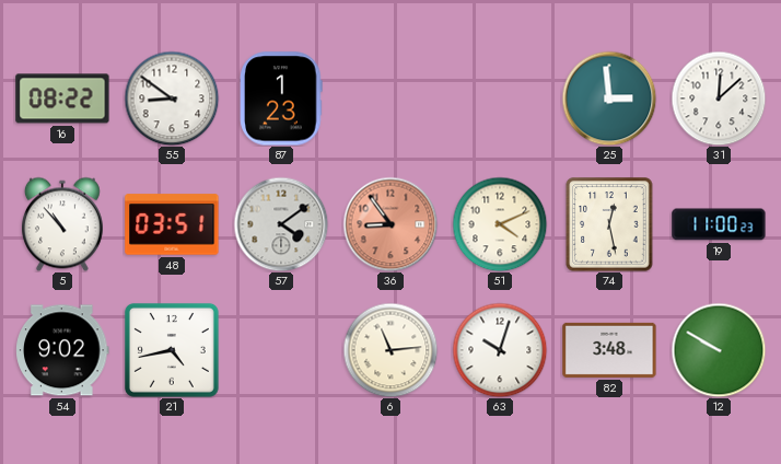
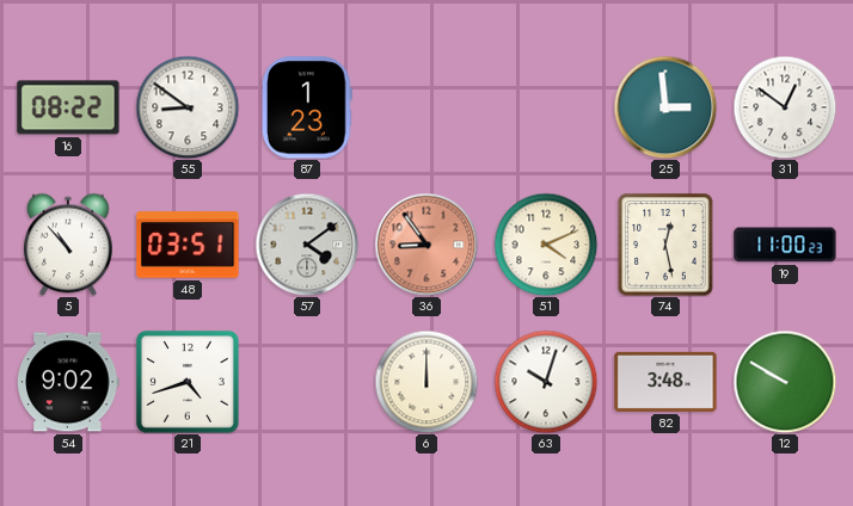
31: 12:08 -> 12:51 (785, 107)
21: 4:43 -> 4:42 (188, 382)
6: 11:14 -> 12:00 (426, 382)
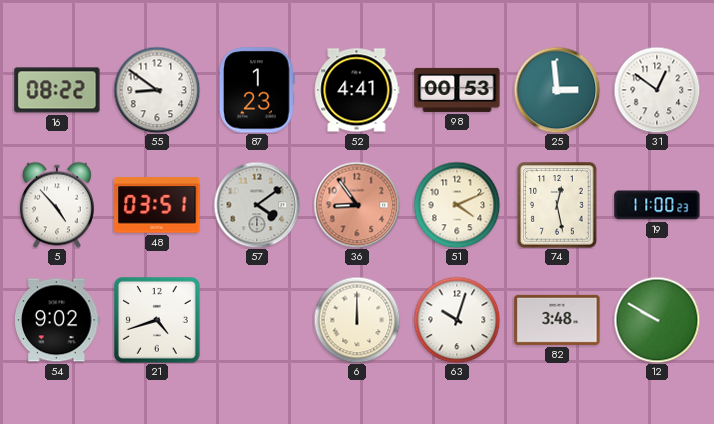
52: none -> 4:41 (357, 90)
98: none -> 00:53 (457, 90)
5: 10:53 -> 4:53 (57, 205)
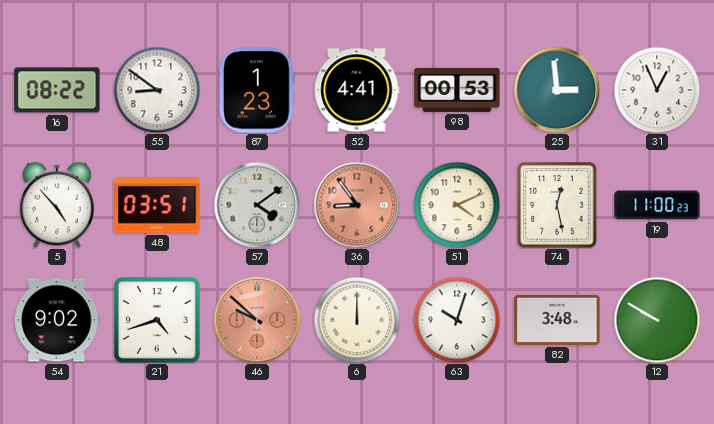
31: 12:51 -> 12:56 (657, 90)
46: none -> 9:52 (257, 320)
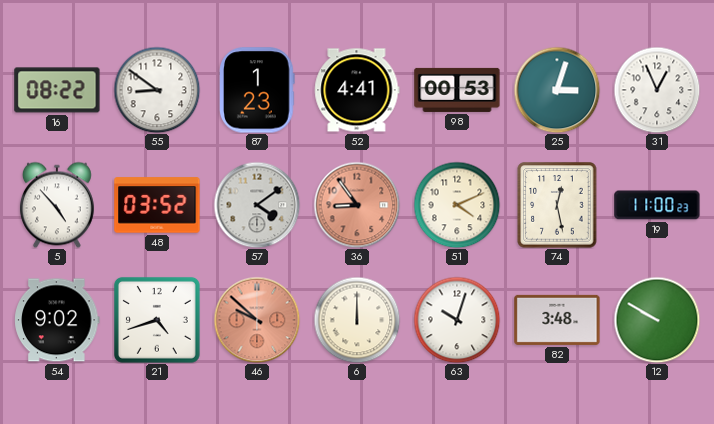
25: 2:59 -> 3:03 (557, 90)
48: 03:51 -> 03:52 (157, 205)
